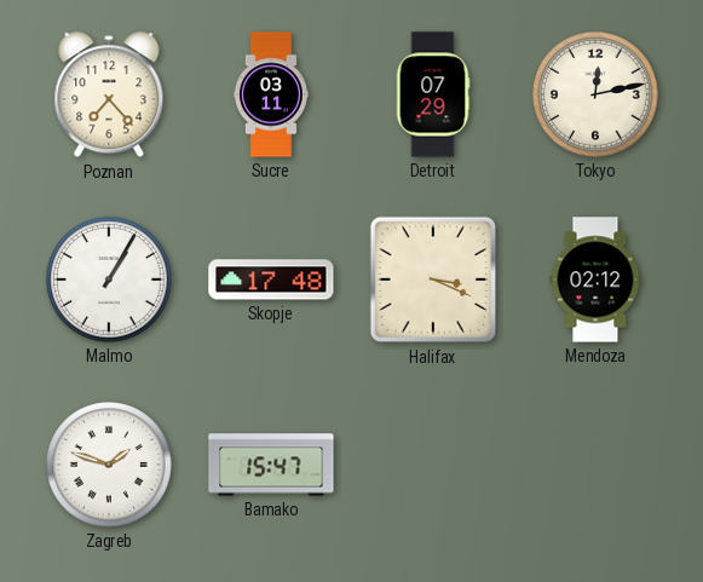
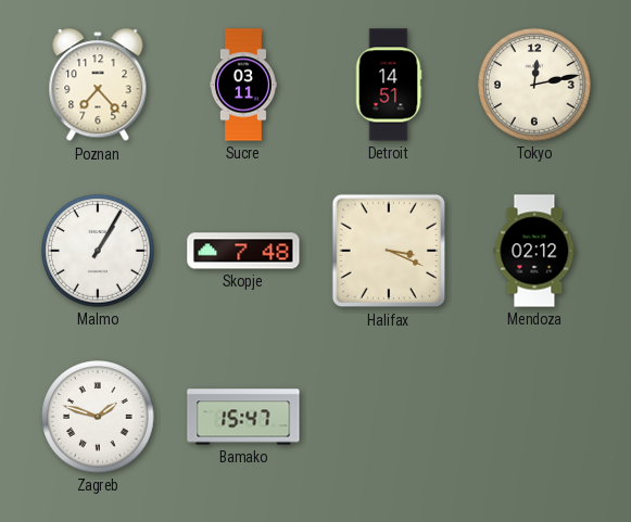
Detroit: 07:29 -> 14:51 (389, 85)
Skopje: 17:48 -> 7:48 (243, 251)
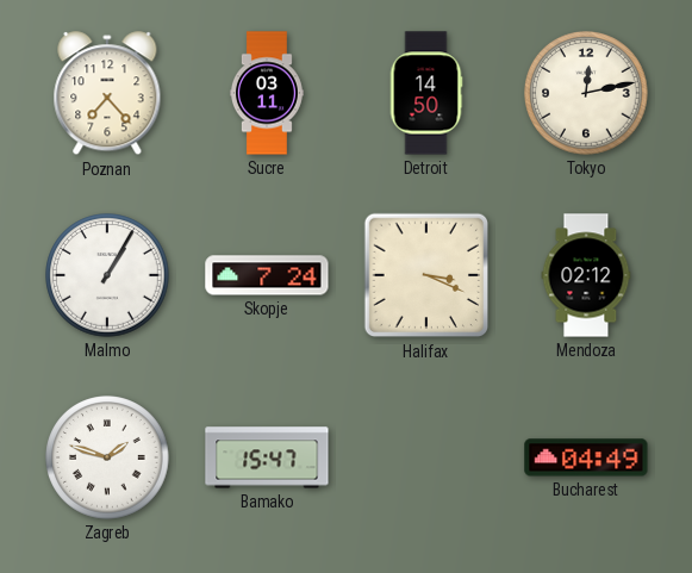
Detroit: 14:51 -> 14:50 (426, 93)
Skopje: 7:48 -> 7:24 (267, 275)
Bucharest: none -> 04:49 (586, 457)
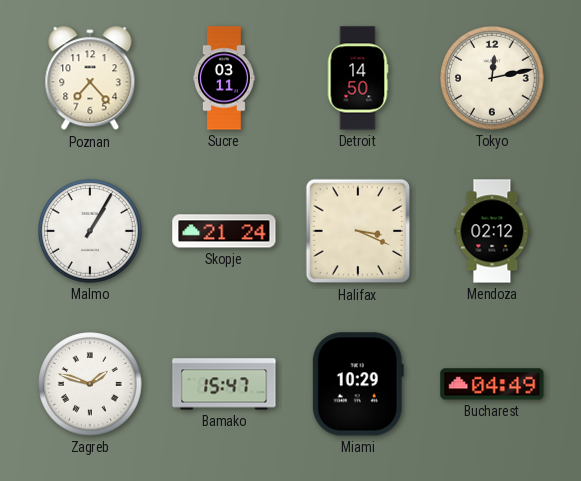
Skopje: 7:24 -> 21:24 (224, 231)
Miami: none -> 10:29 (358, 384)
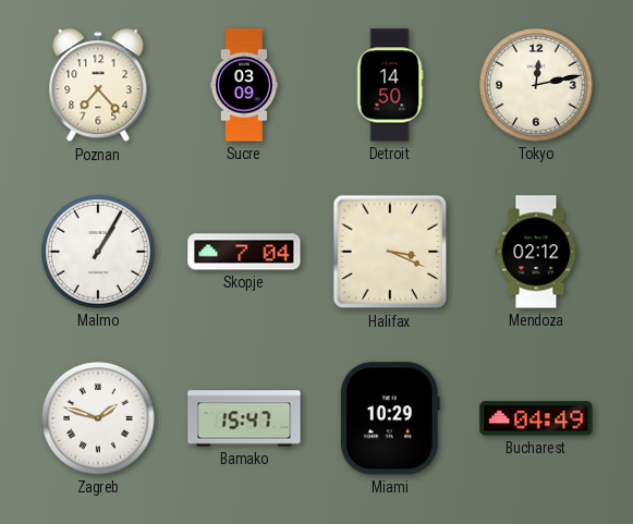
Sucre: 03:11 -> 03:09 (244, 85)
Skopje: 21:24 -> 7:04 (244, 252)
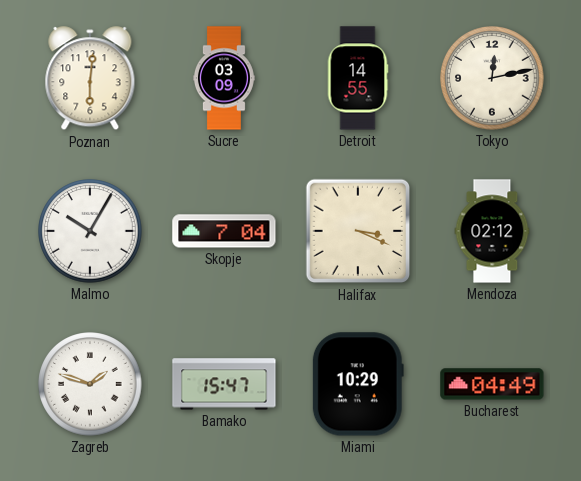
Poznan: 7:23 -> 6:01 (90, 79)
Detroit: 14:50 -> 14:55 (358, 78)
Malmo: 1:05 -> 10:05 (90, 231)
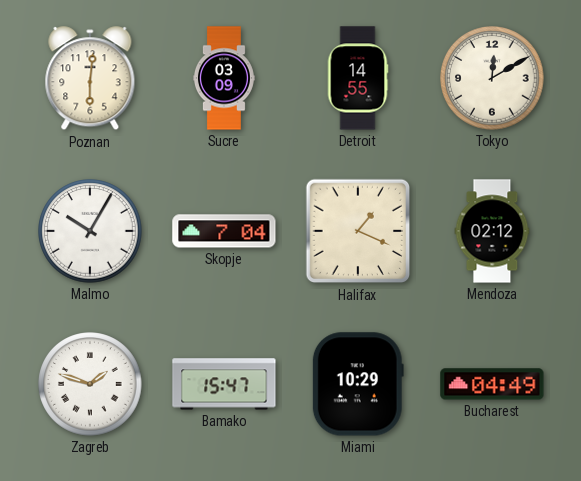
Tokyo: 12:13 -> 12:10 (492, 78)
Halifax: 3:19 -> 1:19 (358, 231)
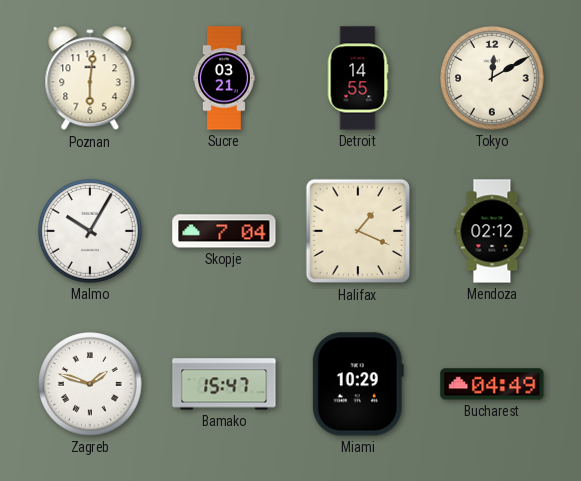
Sucre: 03:09 -> 03:21 (224, 78)
